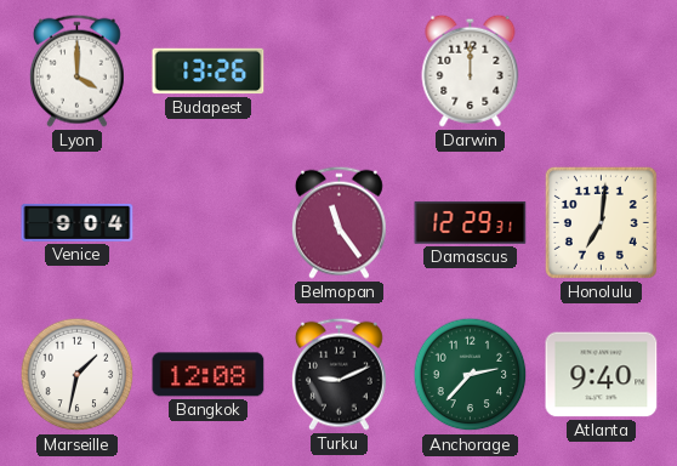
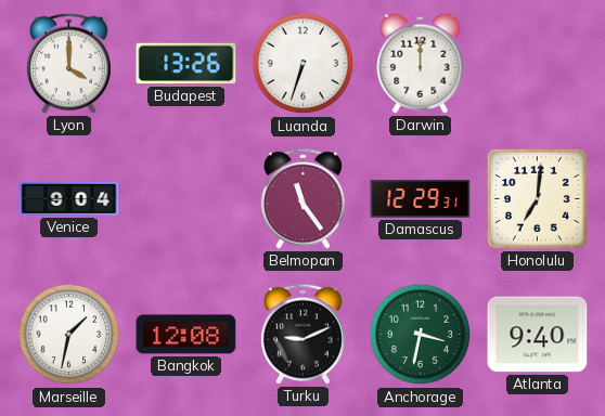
Luanda: none -> 6:33 (304, 64)
Anchorage: 2:37 -> 3:32 (421, 335)
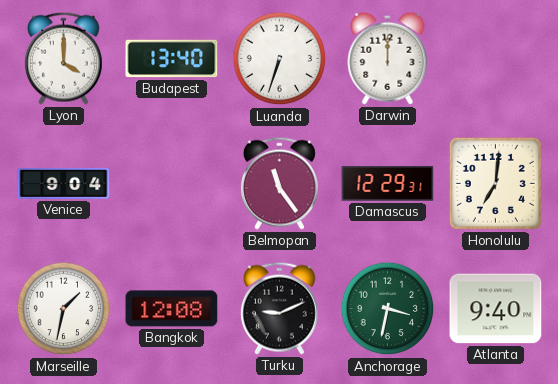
Budapest: 13:26 -> 13:40 (172, 59)
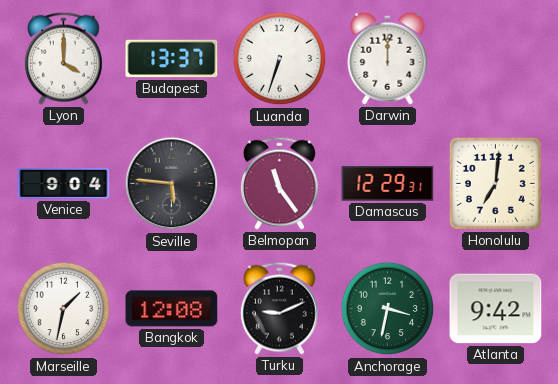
Budapest: 13:40 -> 13:37 (172, 59)
Seville: none -> 5:46 (172, 184)
Atlanta: 9:40 -> 9:42 (496, 309)
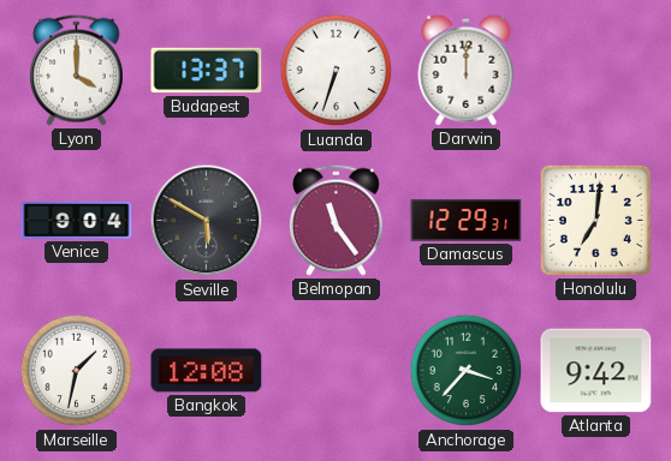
Seville: 5:46 -> 5:50 (207, 221)
Turku: 9:11 -> none (279, 308)
Anchorage: 3:32 -> 3:37 (467, 371)
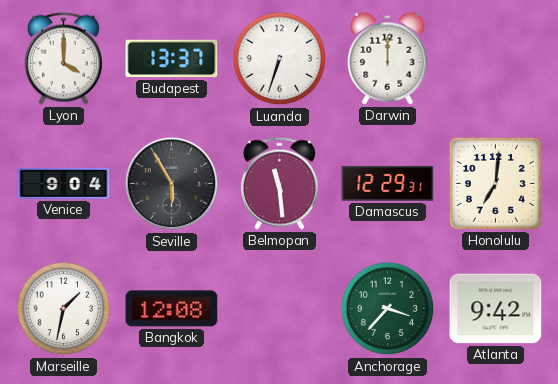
Seville: 5:50 -> 5:55 (172, 184)
Belmopan: 11:24 -> 11:29 (279, 183)
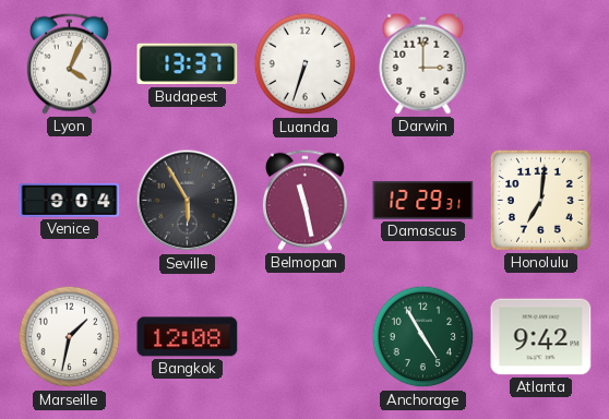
Lyon: 4:00 -> 4:04 (69, 63)
Darwin: 12:00 -> 3:00 (423, 63)
Belmopan: 11:29 -> 11:28 (304, 200)
Anchorage: 3:37 -> 4:55 (423, 337)
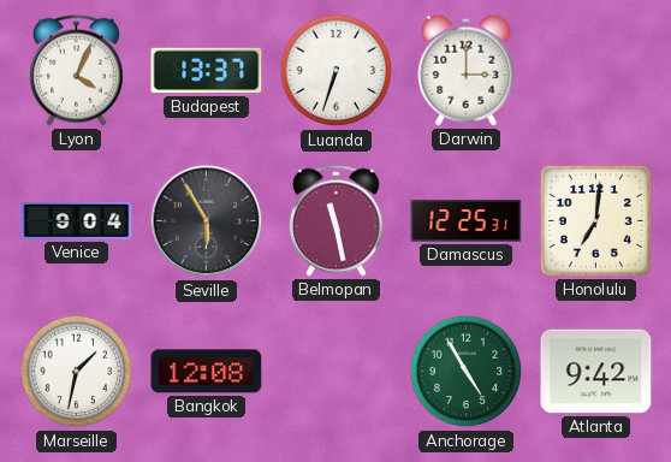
Damascus: 12:29 -> 12:25 (467, 220)
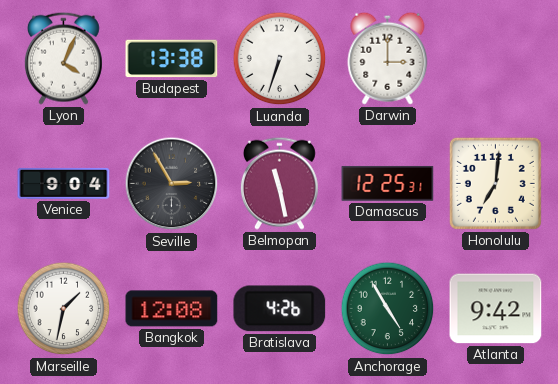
Budapest: 13:37 -> 13:38 (172, 59)
Seville: 5:55 -> 2:55 (172, 184)
Bratislava: none -> 4:26 (280, 309)
